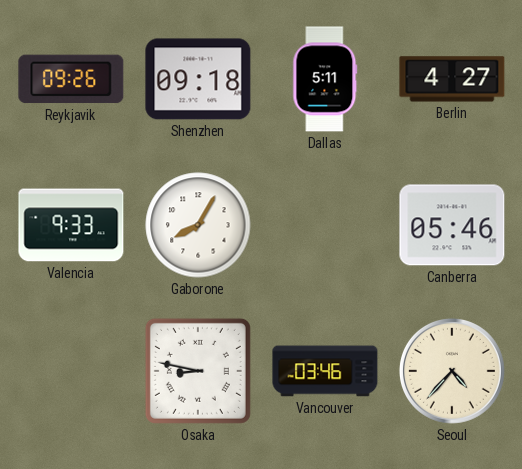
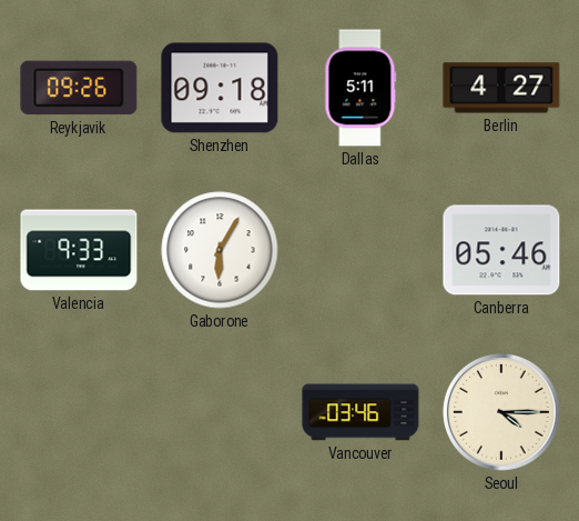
Gaborone: 8:05 -> 6:05 (220, 250)
Osaka: 8:47 -> none (198, 371)
Seoul: 4:37 -> 4:15 (501, 412)
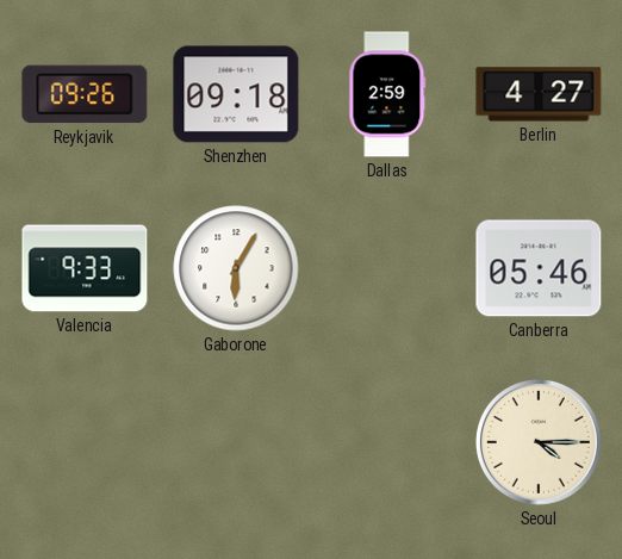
Dallas: 5:11 -> 2:59 (387, 94)
Vancouver: 03:46 -> none (360, 412)
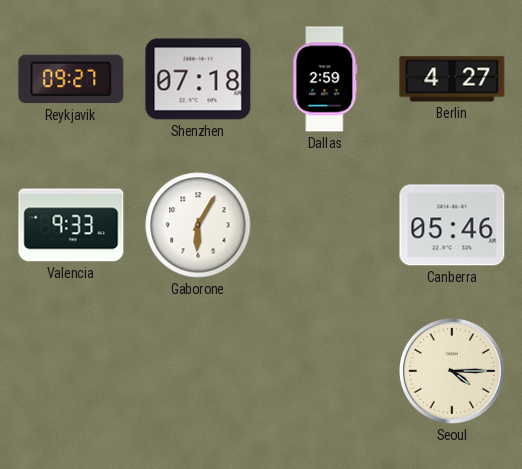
Reykjavik: 09:26 -> 09:27 (71, 79)
Shenzhen: 09:18 -> 07:18 (198, 79)
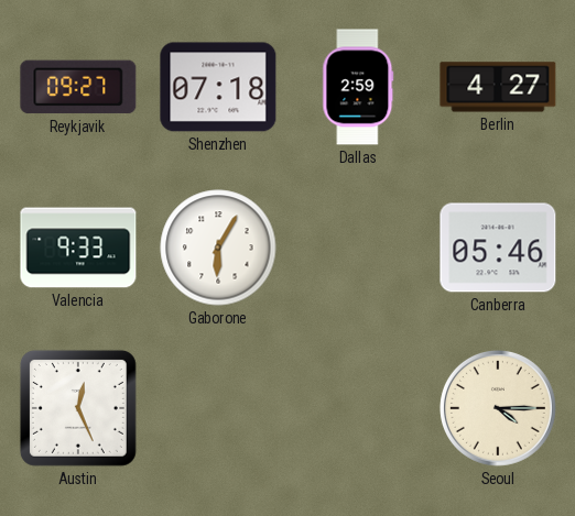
Austin: none -> 12:26 (78, 408)
